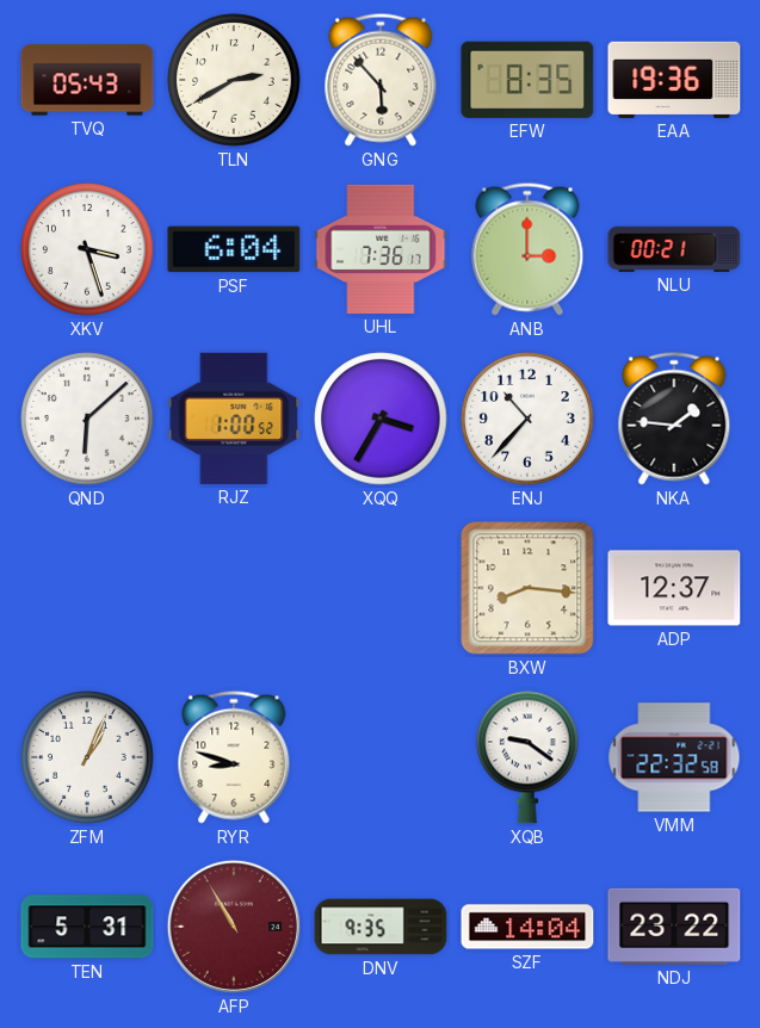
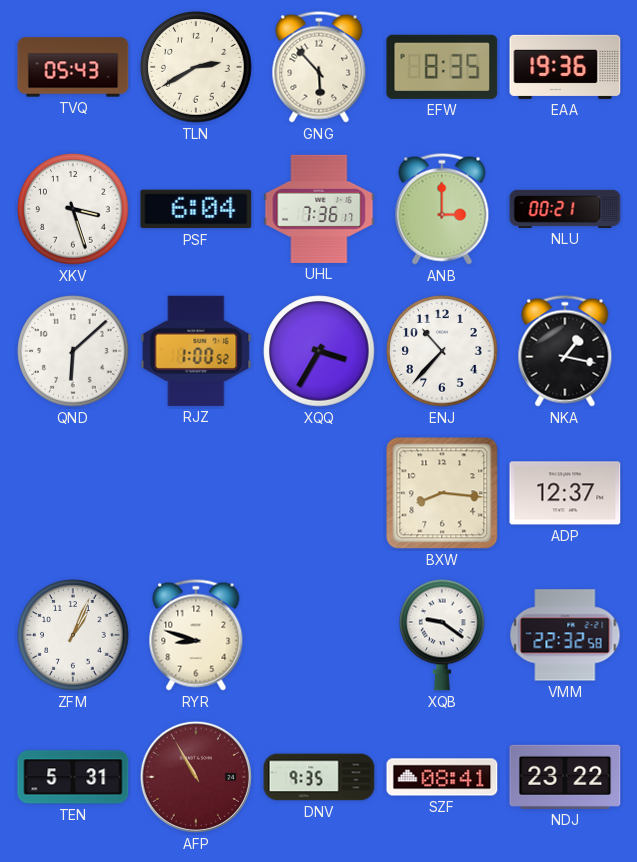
NKA: 1:46 -> 1:17 (565, 351)
SZF: 14:04 -> 08:41 (442, 777)
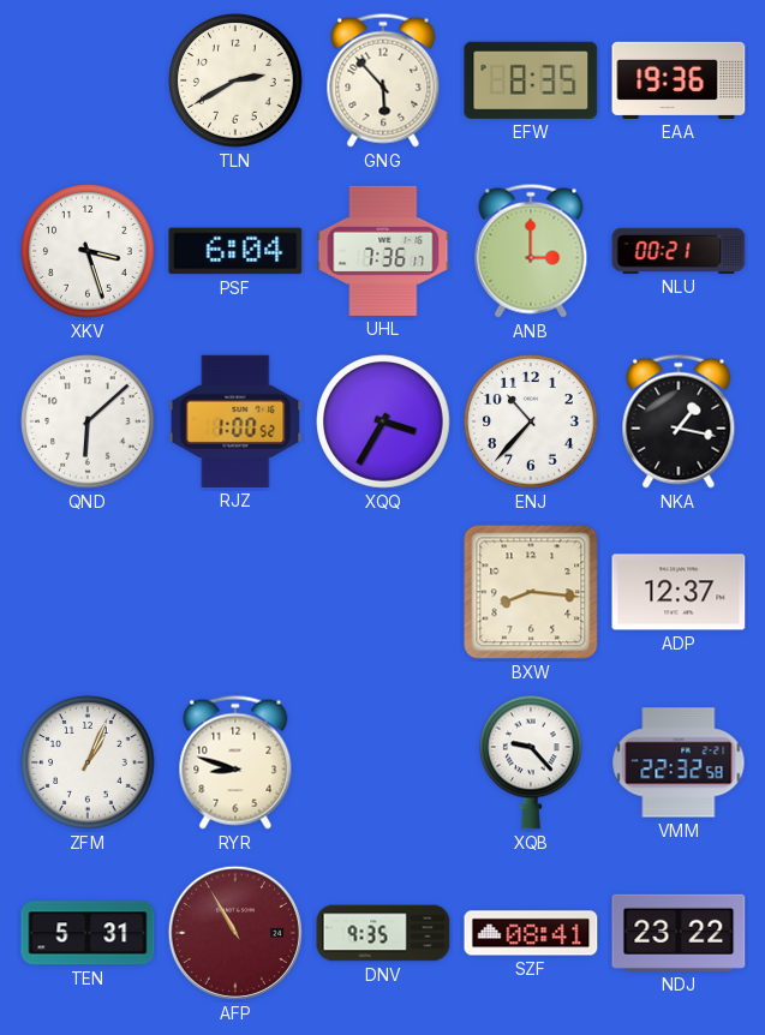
TVQ: 05:43 -> none (73, 67)
XQB: 9:21 -> 9:23 (531, 762)
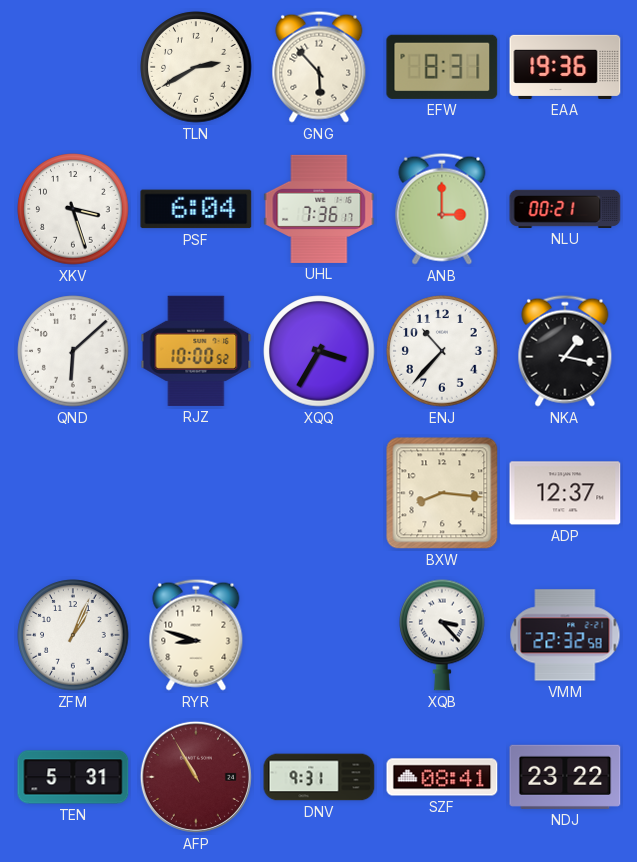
EFW: 8:35 -> 8:31 (442, 67)
RJZ: 1:00 -> 10:00 (196, 351)
XQB: 9:23 -> 3:23 (442, 635)
DNV: 9:35 -> 9:31 (319, 777)
